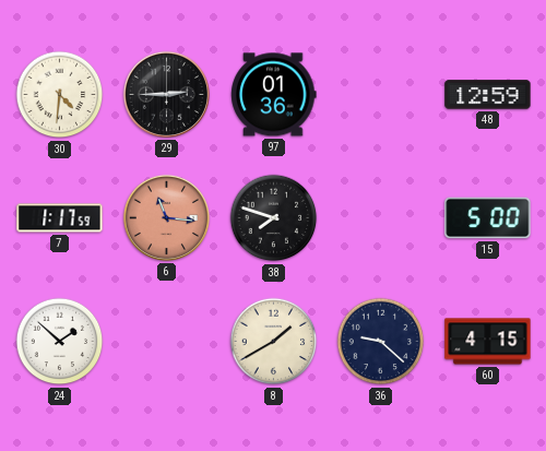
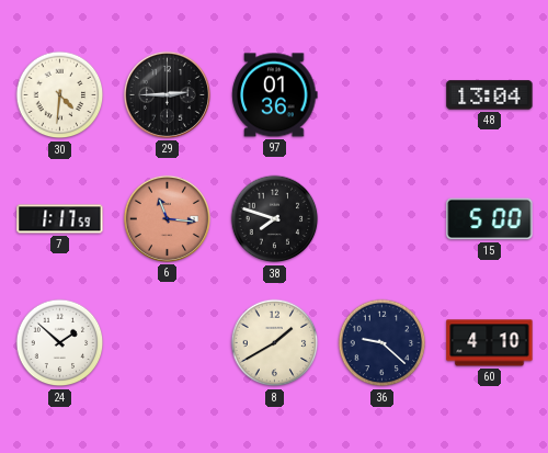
48: 12:59 -> 13:04 (490, 95)
60: 4:15 -> 4:10 (490, 343)
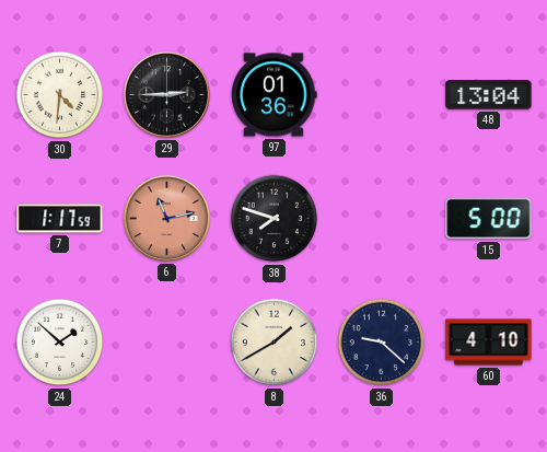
6: 11:16 -> 11:13 (166, 218)
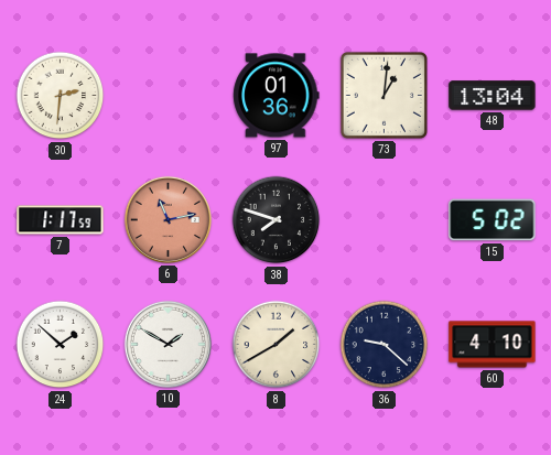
30: 4:31 -> 2:31 (61, 96)
29: 2:45 -> none (166, 94)
73: none -> 1:01 (383, 95)
15: 5:00 -> 5:02 (493, 220)
10: none -> 1:50 (168, 344)
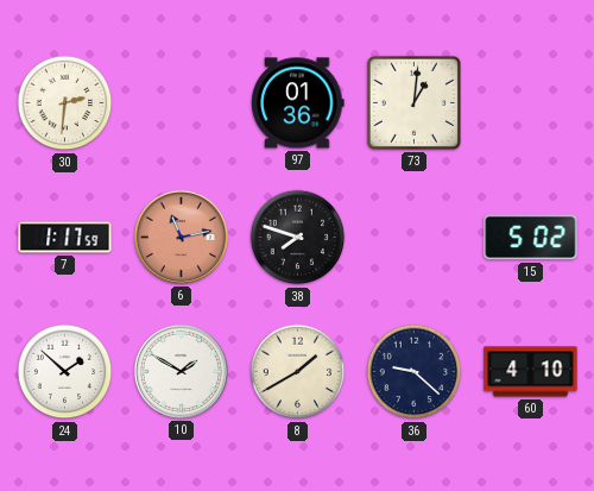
48: 13:04 -> none (493, 96)
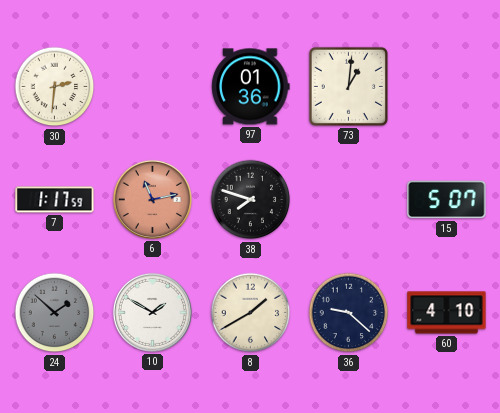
15: 5:02 -> 5:07 (447, 200)
24 dial: white -> grey (55, 313)
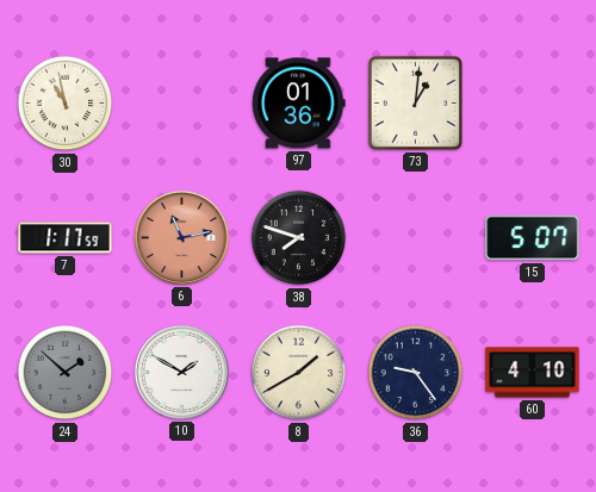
30: 2:31 -> 10:58 (66, 104)
36: 9:22 -> 9:24 (416, 373)
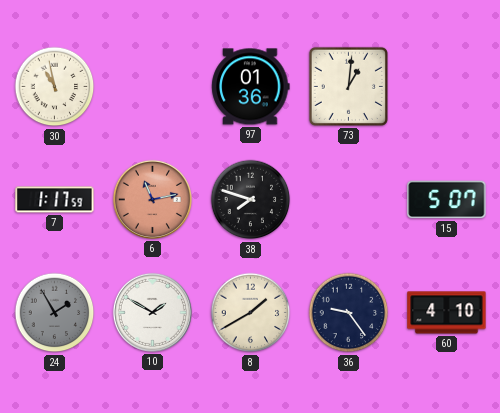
24: 1:52 -> 1:55 (55, 313)
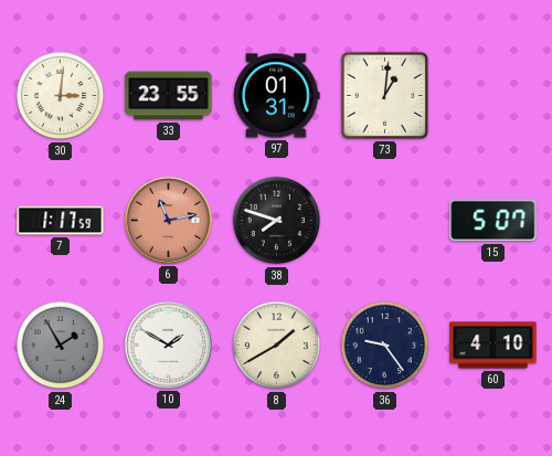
30: 10:58 -> 3:01 (61, 96)
33: none -> 23:55 (169, 96)
97: 01:36 -> 01:31 (277, 96)
